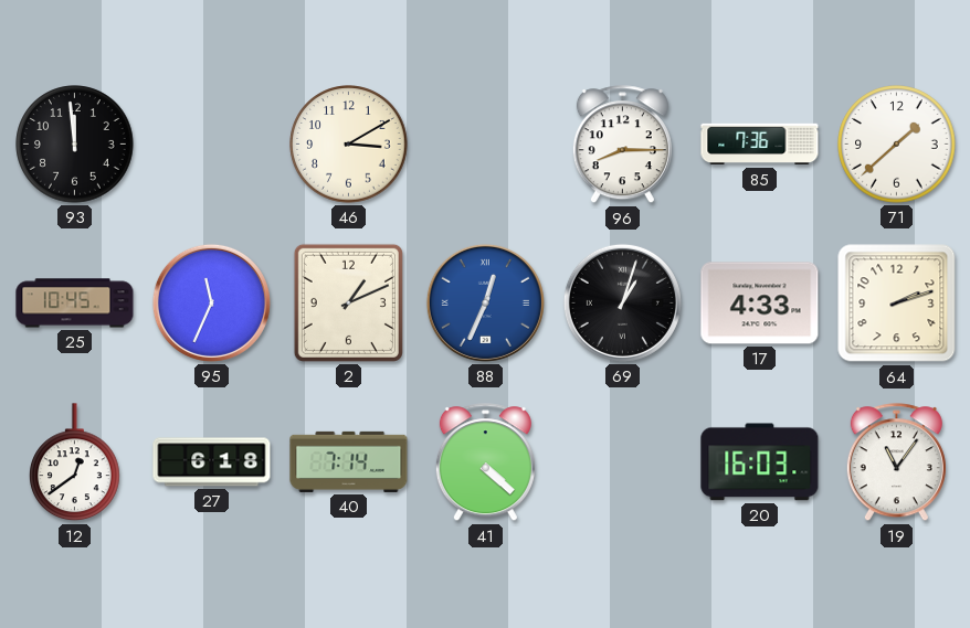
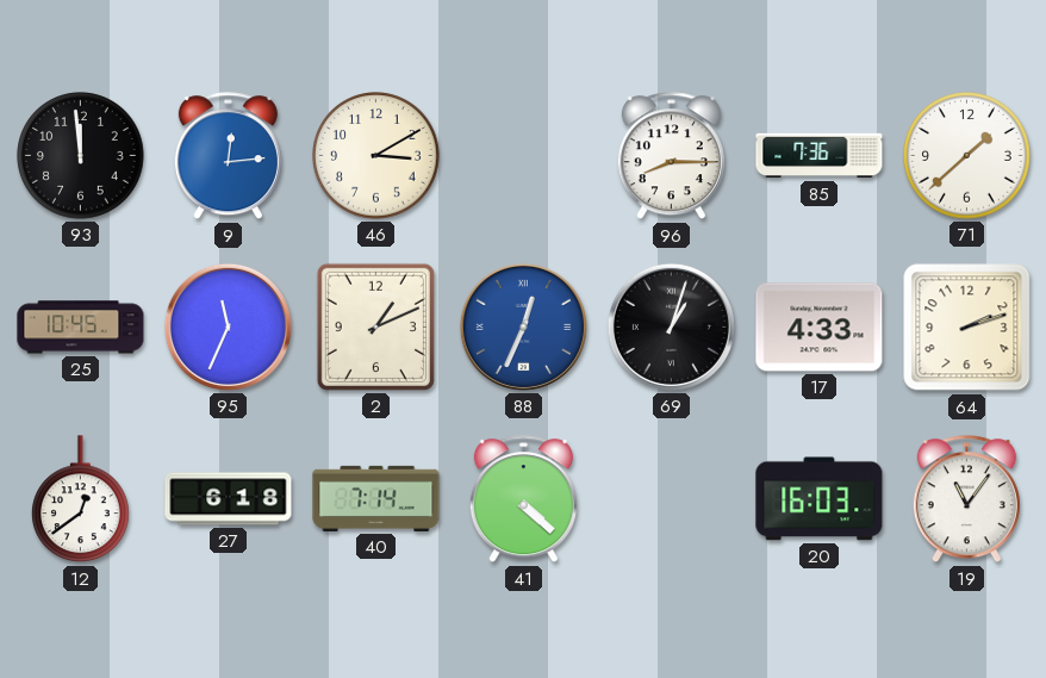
9: none -> 12:14 (228, 156)
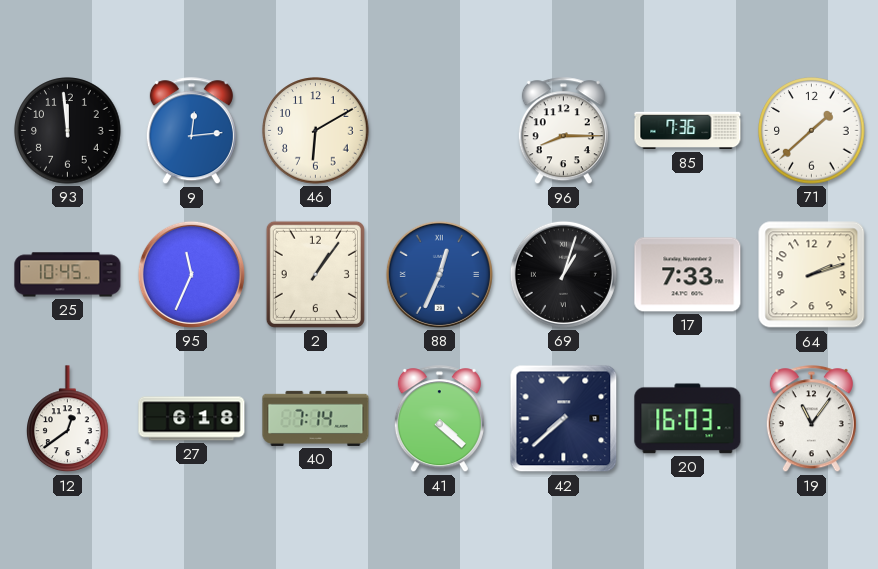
46: 3:10 -> 6:10 (316, 131)
2: 1:11 -> 1:06 (315, 274)
17: 4:33 -> 7:33 (688, 275)
42: none -> 7:38 (564, 419)
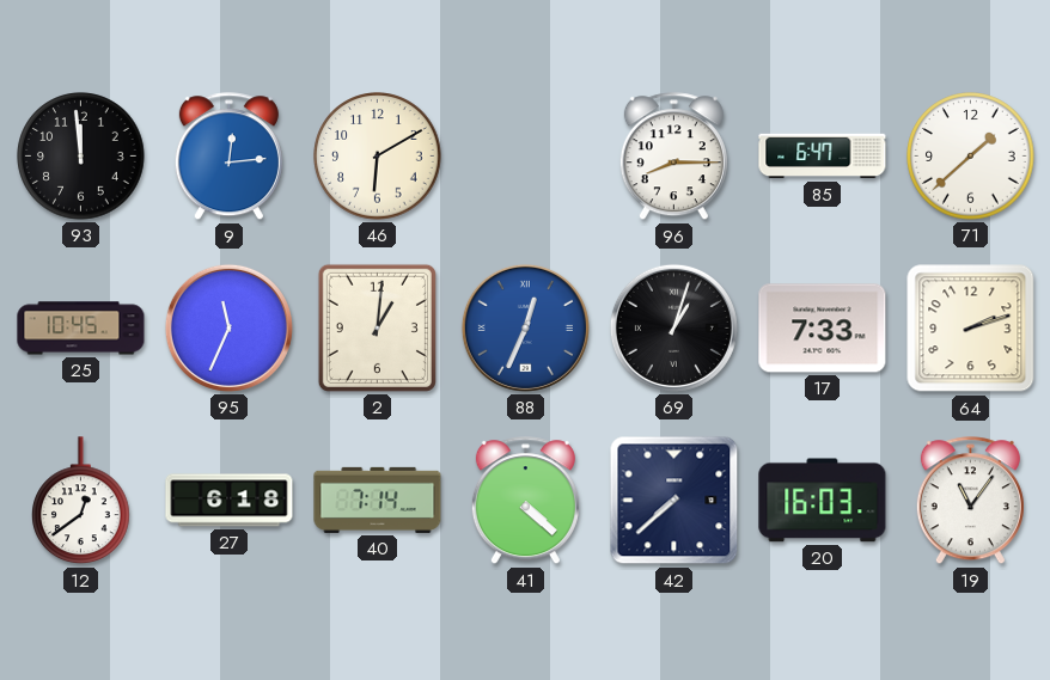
85: 7:36 -> 6:47 (823, 157)
2: 1:06 -> 1:01 (377, 327)
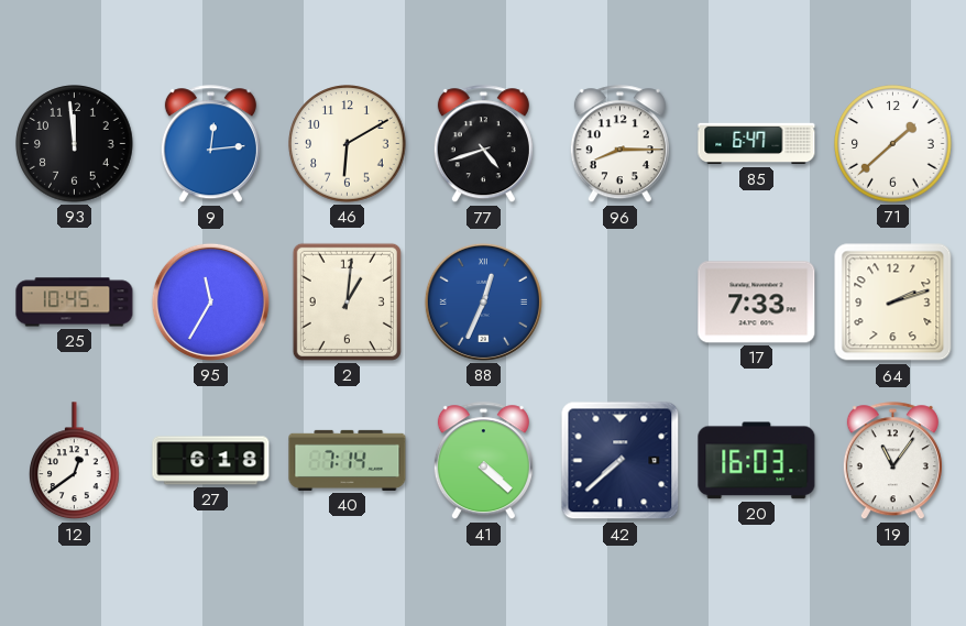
77: none -> 4:42 (483, 144)
95: 11:34 -> 11:35 (210, 301)
69: 1:03 -> none (673, 327)
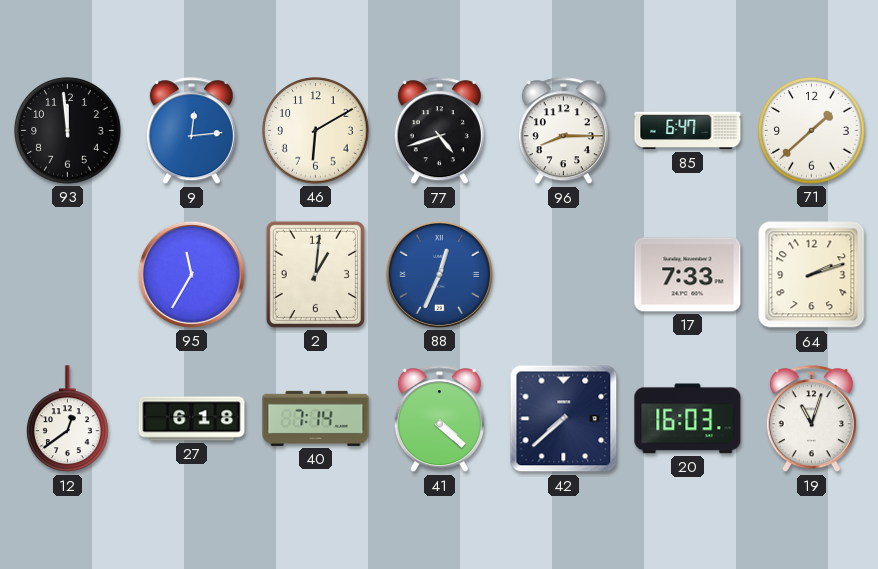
25: 10:45 -> none (75, 303)
19: 11:06 -> 11:03 (811, 419)
